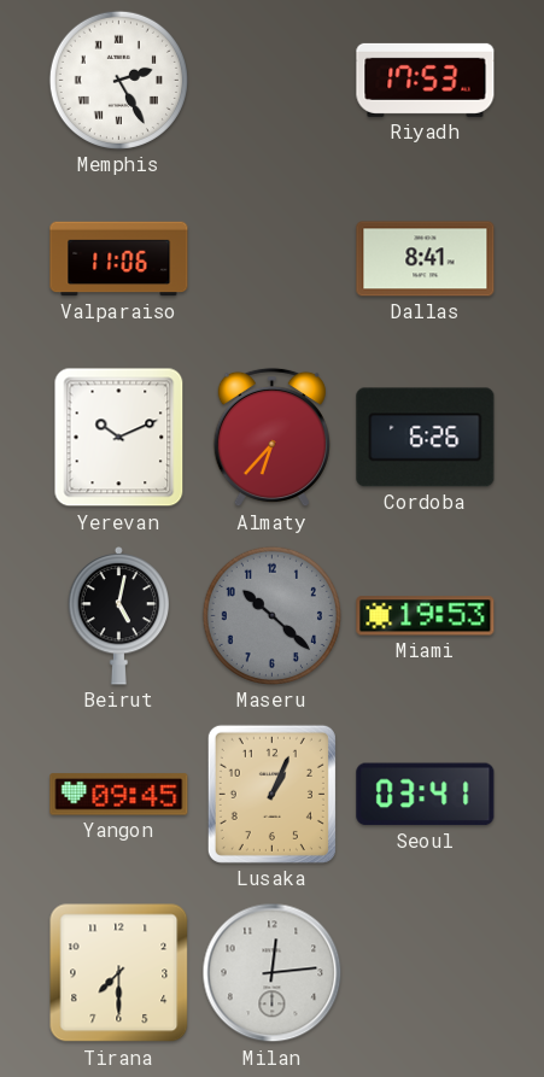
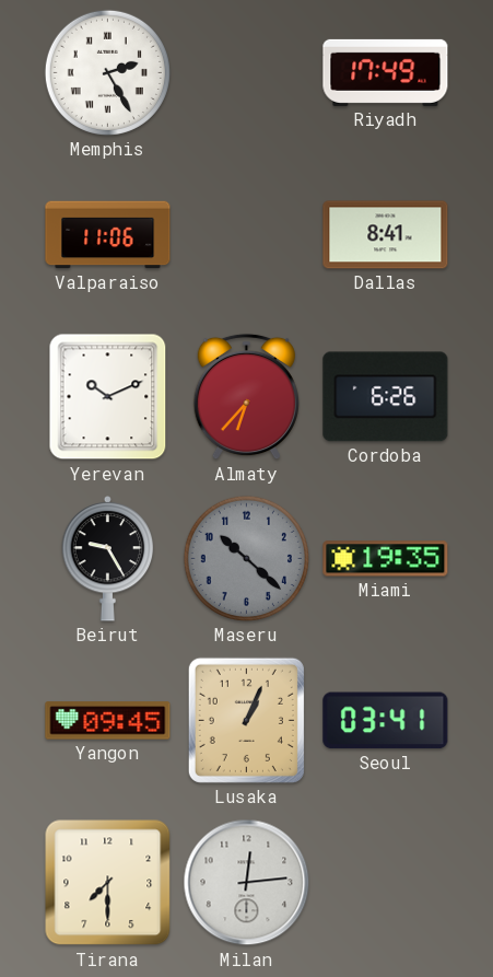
Riyadh: 17:53 -> 17:49 (386, 72)
Beirut: 5:02 -> 9:25 (108, 559)
Miami: 19:53 -> 19:35 (386, 559)
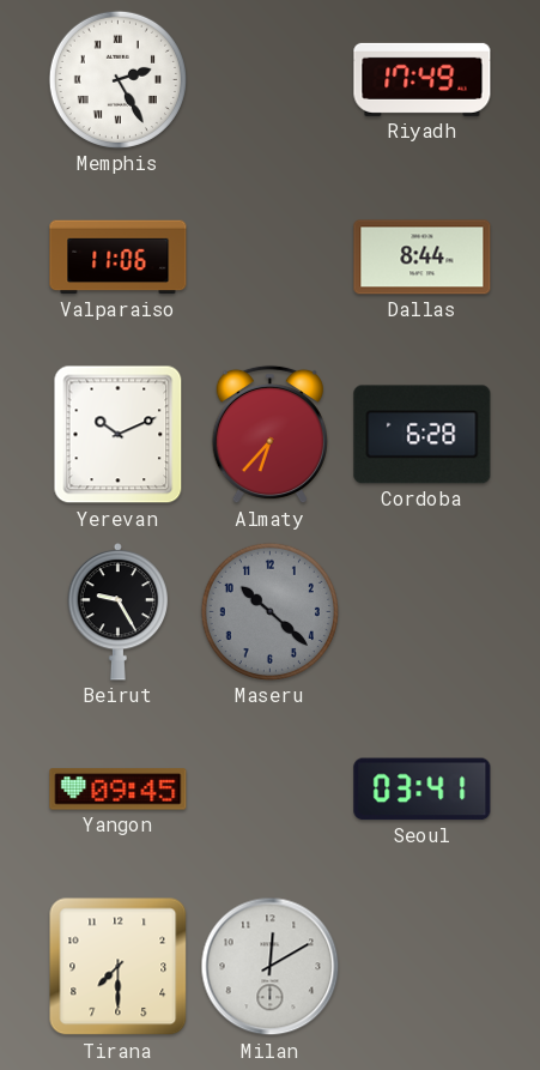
Dallas: 8:41 -> 8:44 (423, 258)
Cordoba: 6:26 -> 6:28 (423, 435)
Miami: 19:35 -> none (386, 559)
Lusaka: 1:04 -> none (246, 720)
Milan: 12:14 -> 12:10 (271, 967)
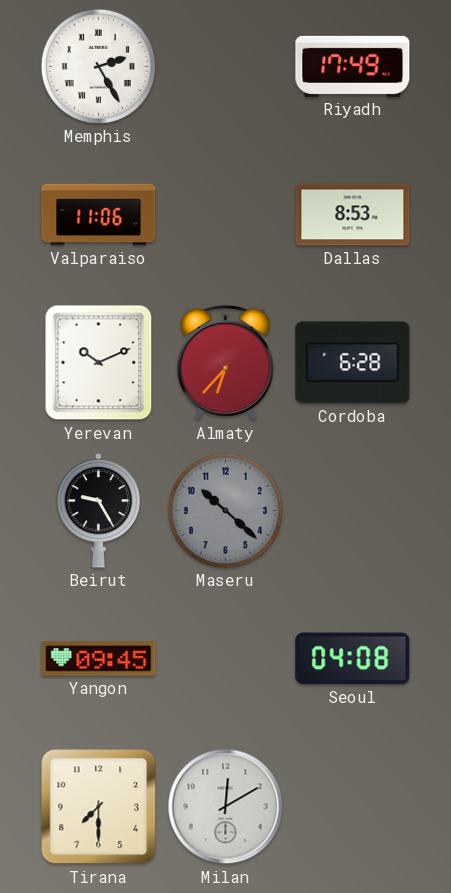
Dallas: 8:44 -> 8:53 (353, 215)
Seoul: 03:41 -> 04:08 (353, 659)
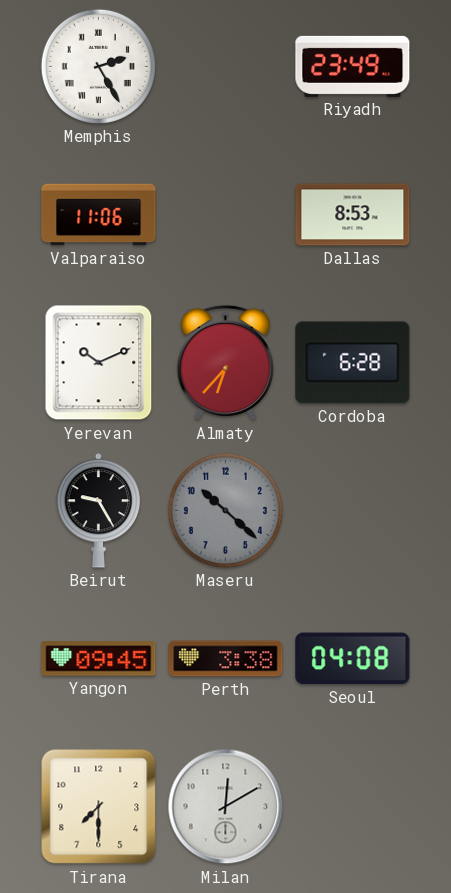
Riyadh: 17:49 -> 23:49 (353, 66)
Perth: none -> 3:38 (226, 659)
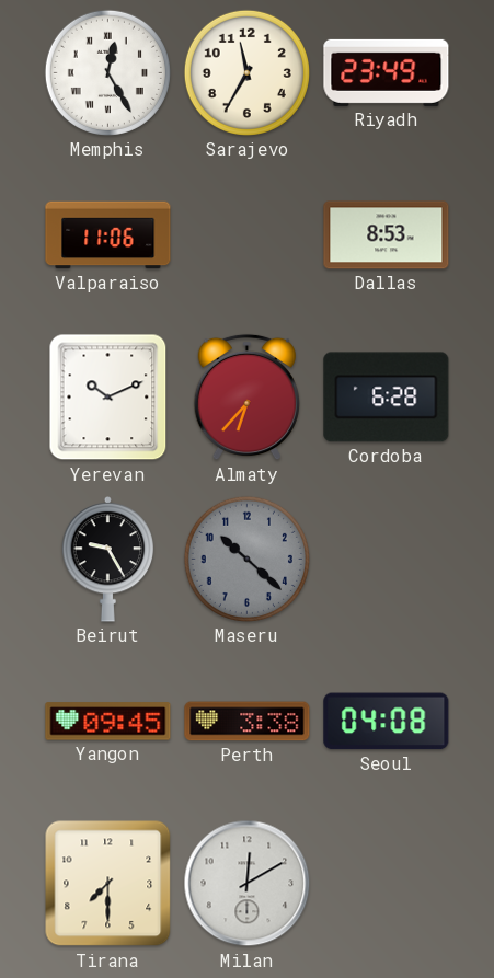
Memphis: 2:25 -> 12:25 (107, 72)
Sarajevo: none -> 11:35 (246, 72)
